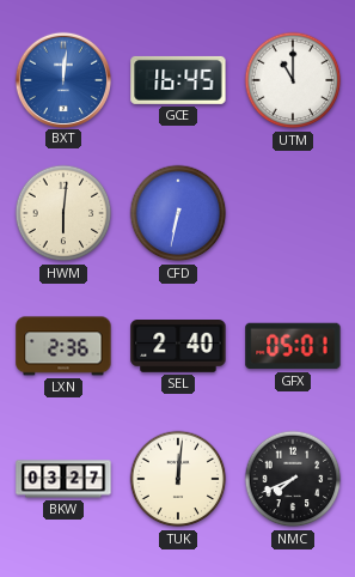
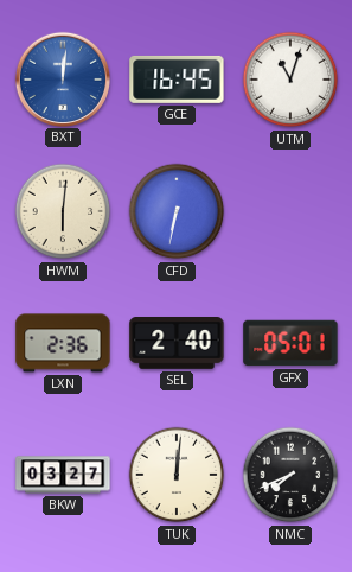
UTM: 11:00 -> 11:03 (290, 80)
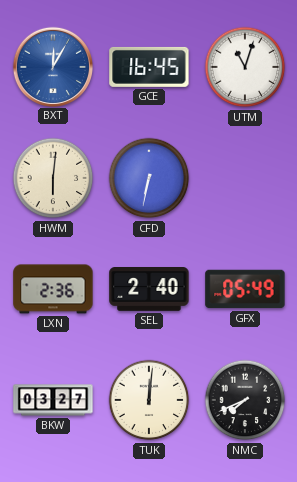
BXT: 12:01 -> 12:05 (52, 66)
GFX: 05:01 -> 05:49 (245, 289)
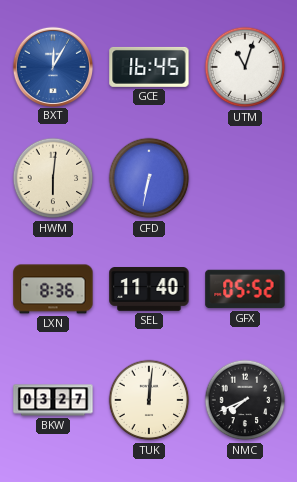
LXN: 2:36 -> 8:36 (53, 289)
SEL: 2:40 -> 11:40 (149, 290)
GFX: 05:49 -> 05:52 (245, 289)
